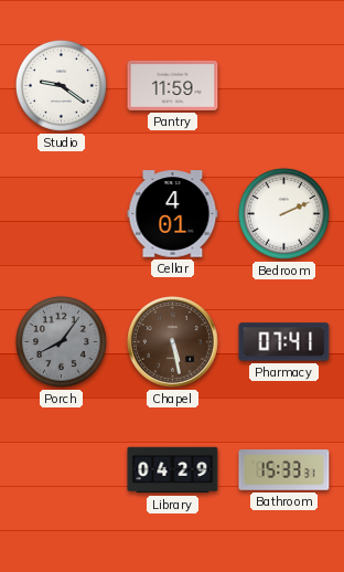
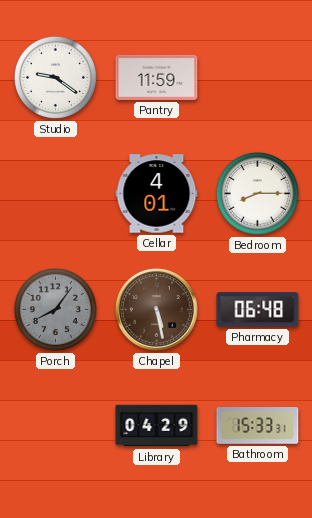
Bedroom: 2:11 -> 8:15 (257, 193)
Pharmacy: 07:41 -> 06:48 (258, 310)
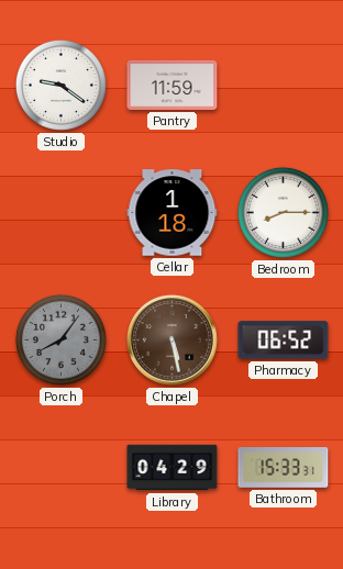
Cellar: 4:01 -> 1:18 (173, 213)
Pharmacy: 06:48 -> 06:52 (284, 341)
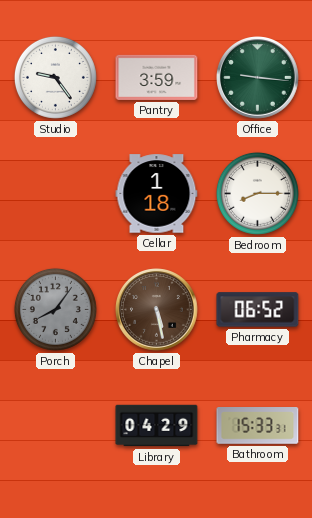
Studio: 9:21 -> 9:24 (55, 77)
Pantry: 11:59 -> 3:59 (157, 77)
Office: none -> 9:16 (258, 78)
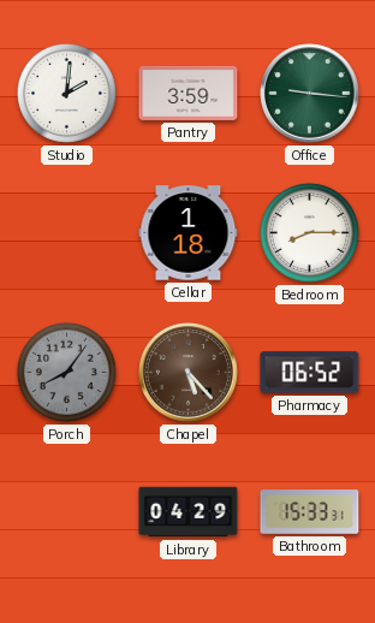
Studio: 9:24 -> 2:01 (66, 93)
Chapel: 5:28 -> 5:23 (189, 373)
